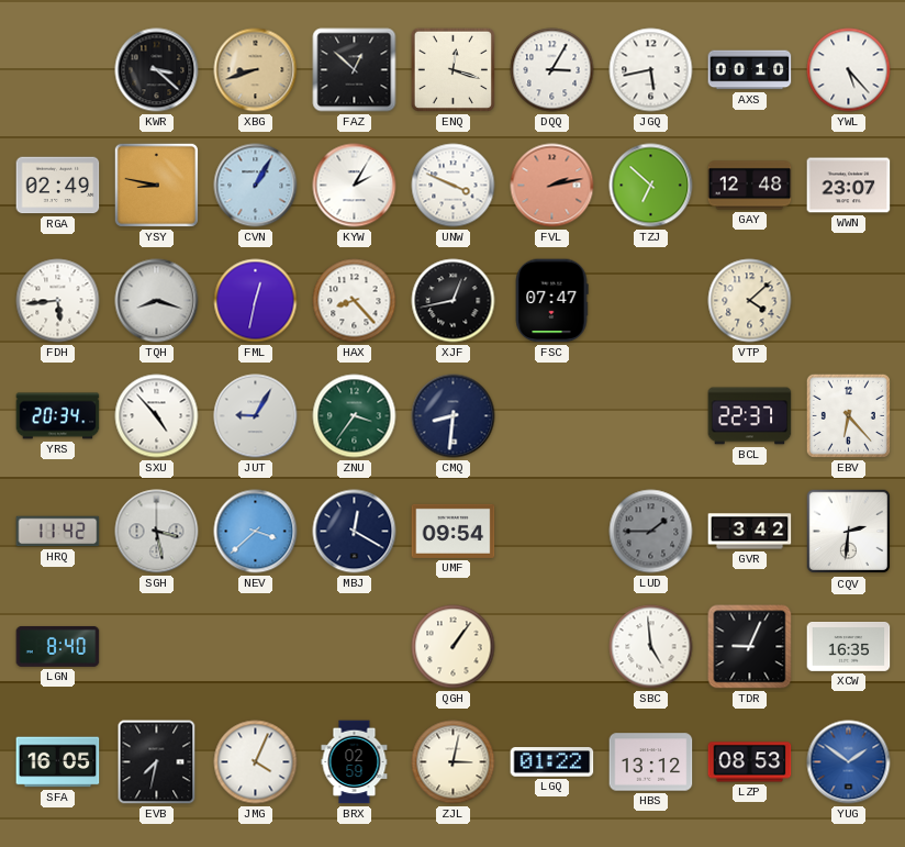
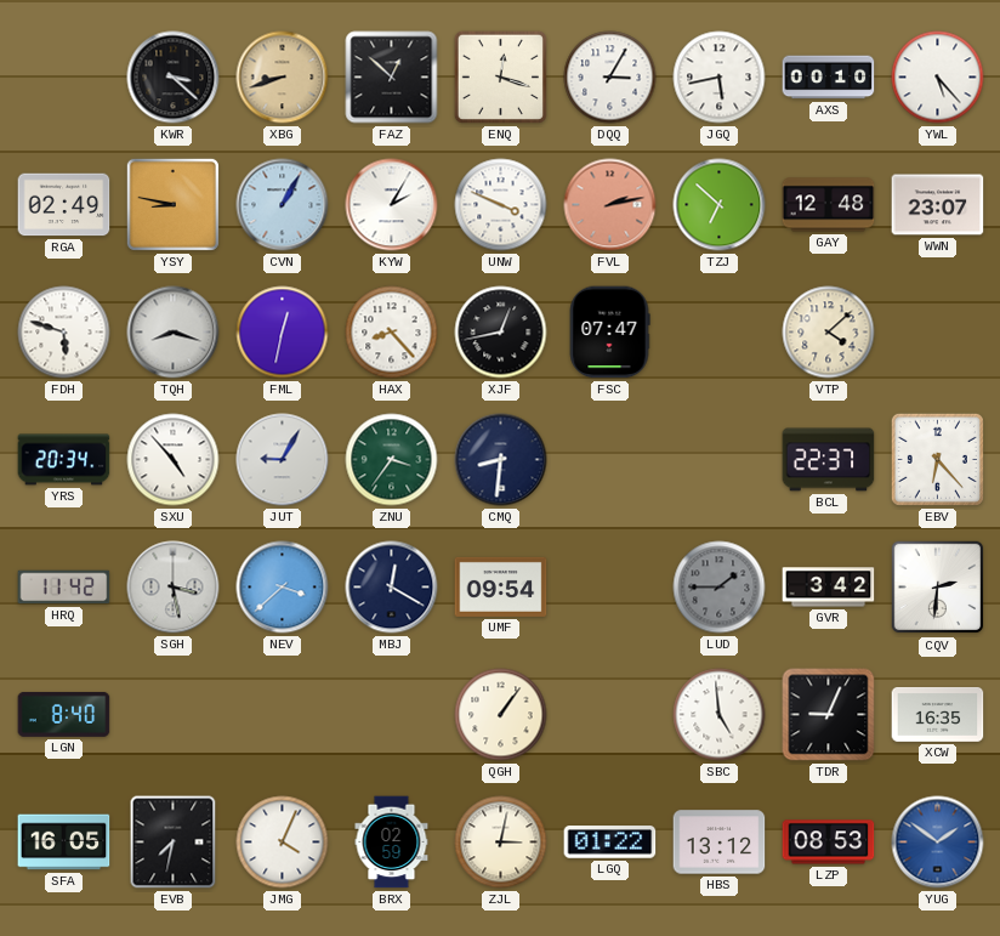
FDH: 5:44 -> 5:48 (64, 333)
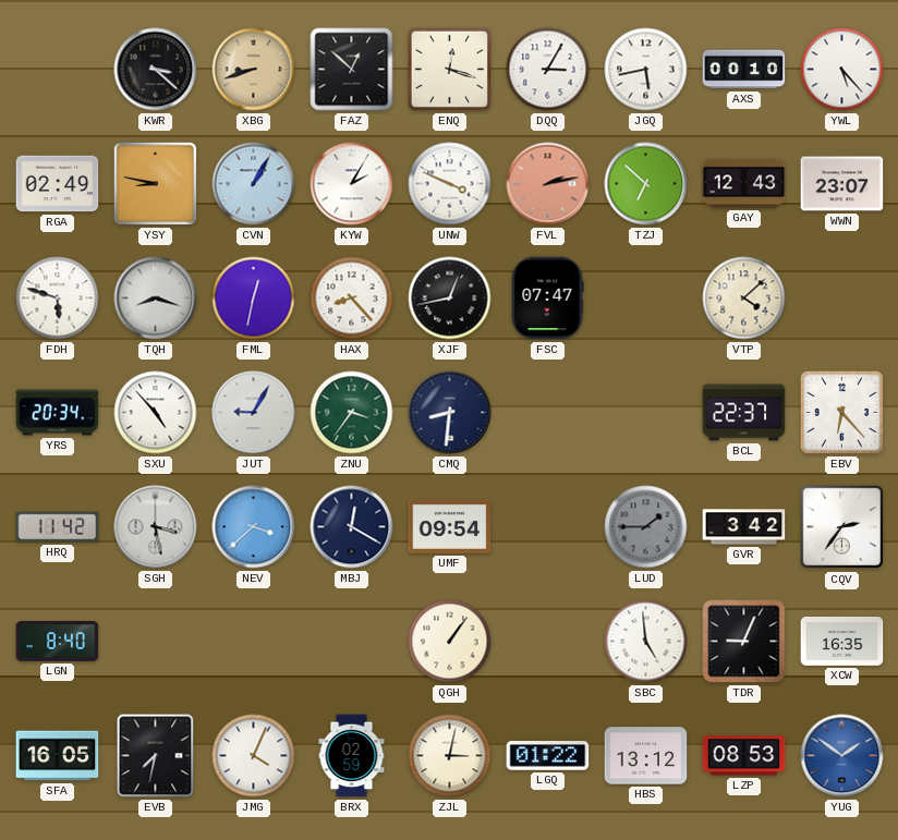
GAY: 12:48 -> 12:43 (744, 184)
CQV: 2:31 -> 2:36 (842, 527)
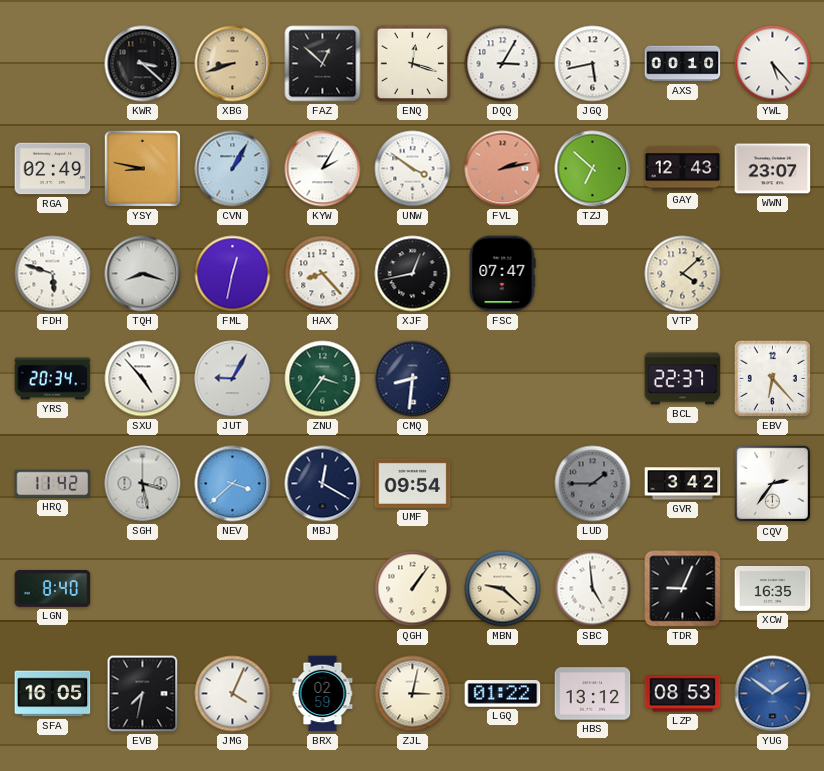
UNW: 3:49 -> 3:51 (413, 169)
MBN: none -> 9:22 (503, 589)
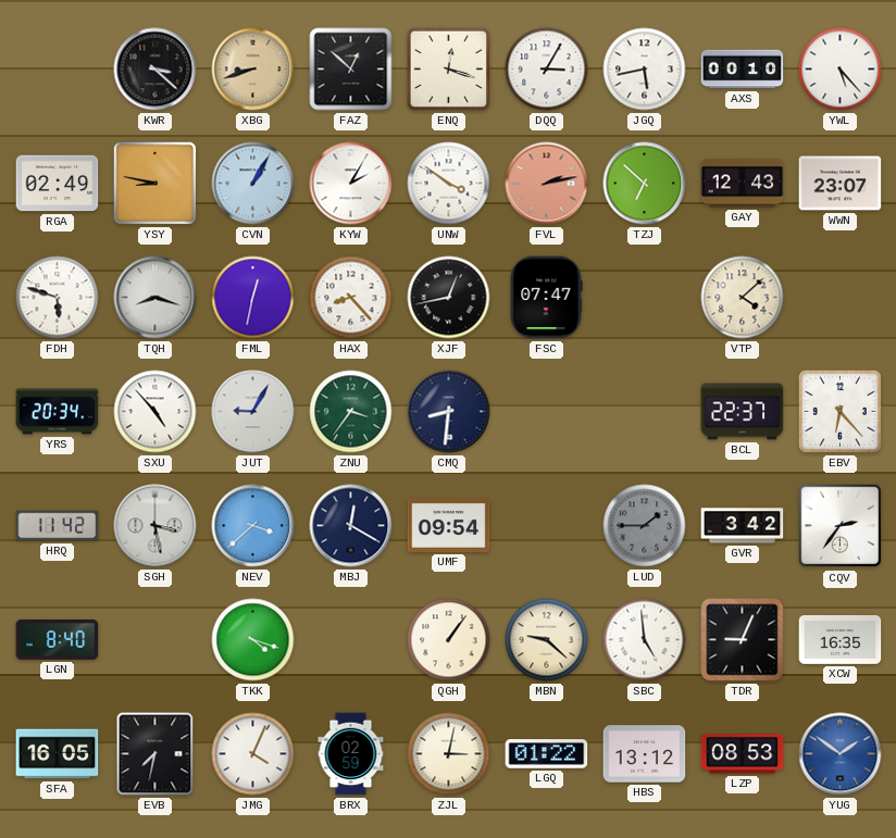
TKK: none -> 4:18 (253, 640)
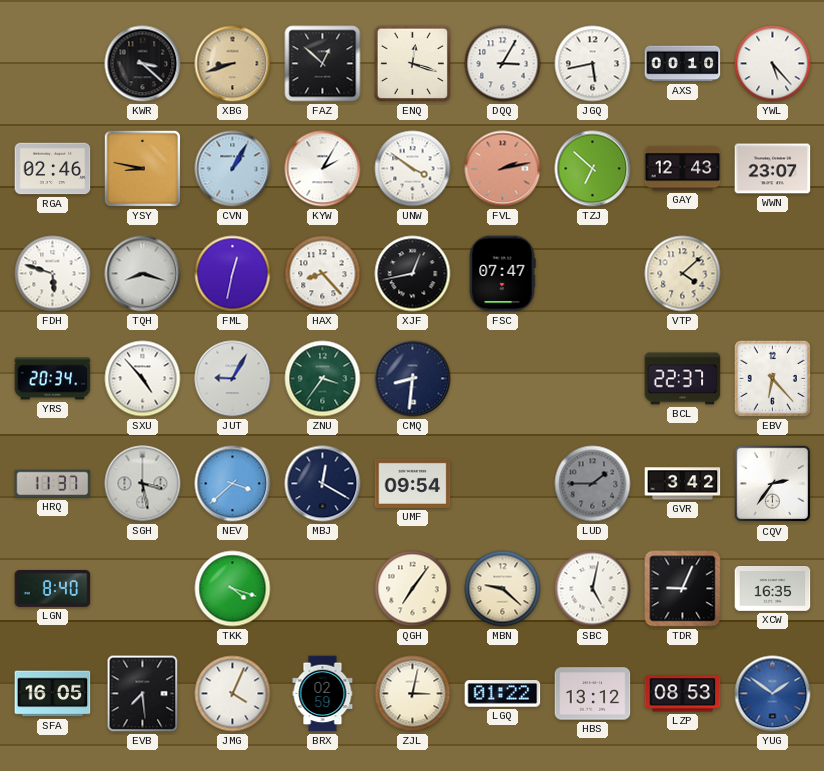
RGA: 02:49 -> 02:46 (53, 169)
HRQ: 11:42 -> 11:37 (53, 484)
QGH: 1:06 -> 7:06 (413, 589)
SBC: 4:59 -> 5:02 (593, 589)
EVB: 7:32 -> 7:29 (143, 694)
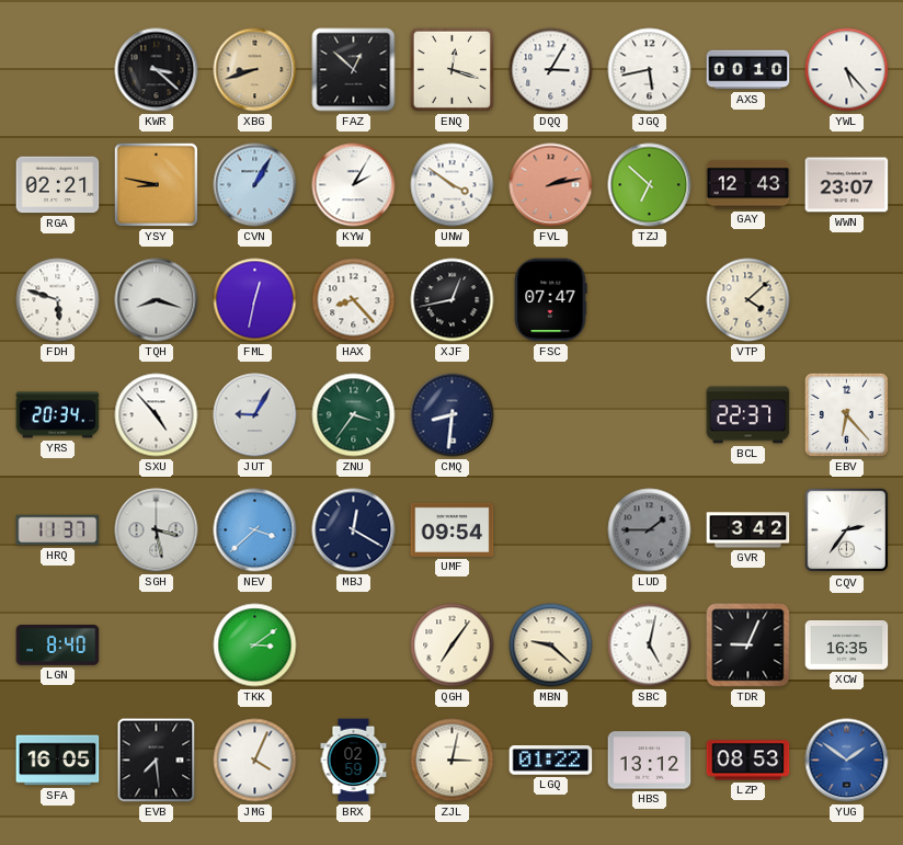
RGA: 02:46 -> 02:21 (58, 185)
TKK: 4:18 -> 3:09 (255, 646)
